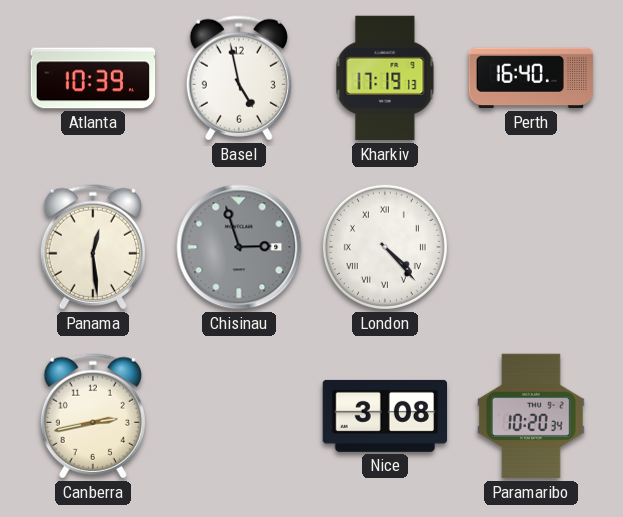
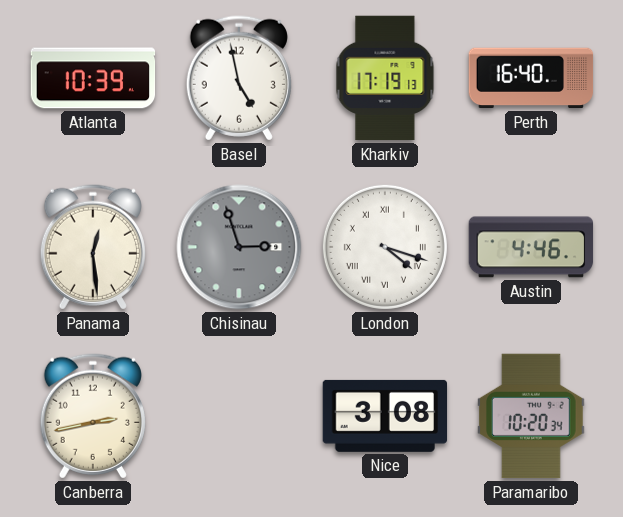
London: 4:23 -> 4:18 (385, 247)
Austin: none -> 4:46 (531, 247)
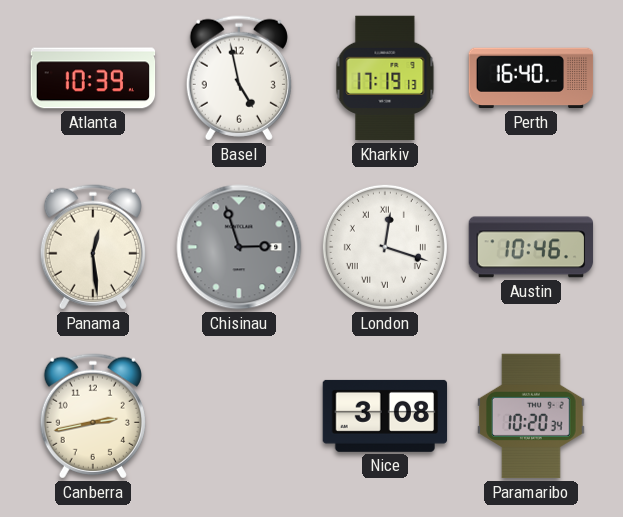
London: 4:18 -> 12:18 (385, 247)
Austin: 4:46 -> 10:46 (531, 247)
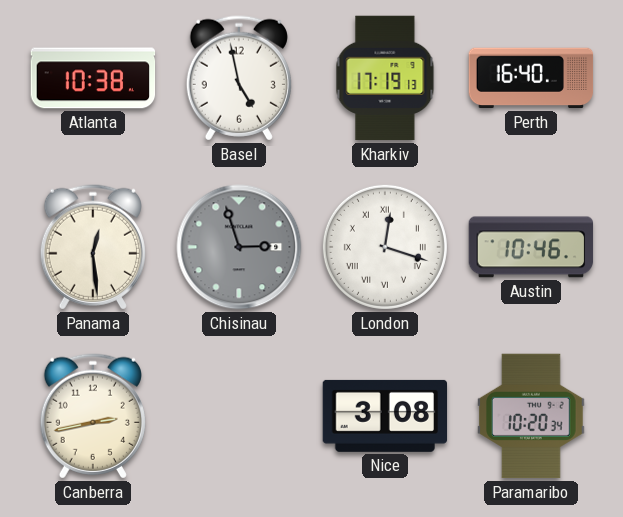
Atlanta: 10:39 -> 10:38 (93, 78)
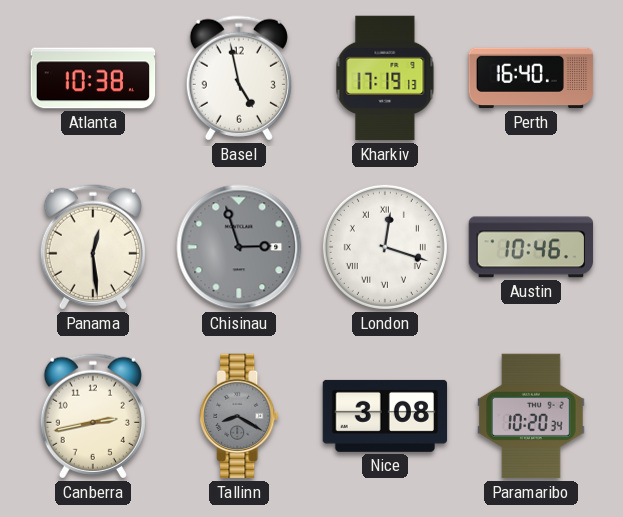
Tallinn: none -> 8:20 (239, 416)
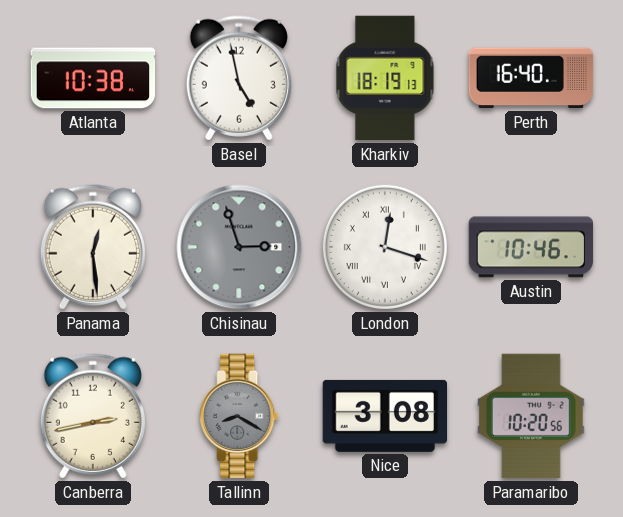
Kharkiv: 17:19 -> 18:19 (385, 78)
Paramaribo: 10:20:34 -> 10:20:56 (532, 416)
